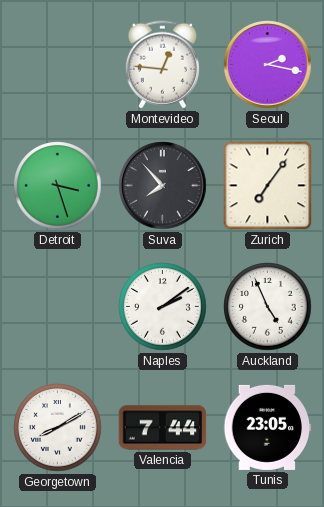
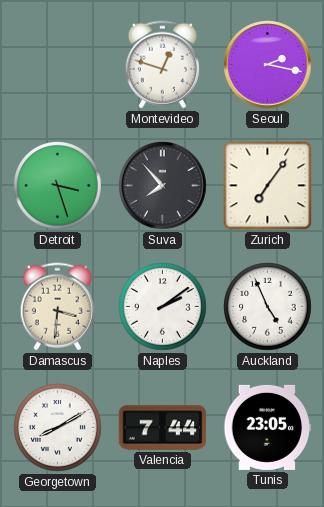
Montevideo: 12:46 -> 12:48 (162, 65)
Damascus: none -> 3:31 (57, 307)
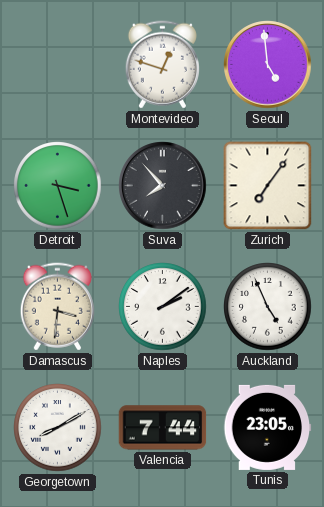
Seoul: 2:17 -> 4:59 (268, 65)
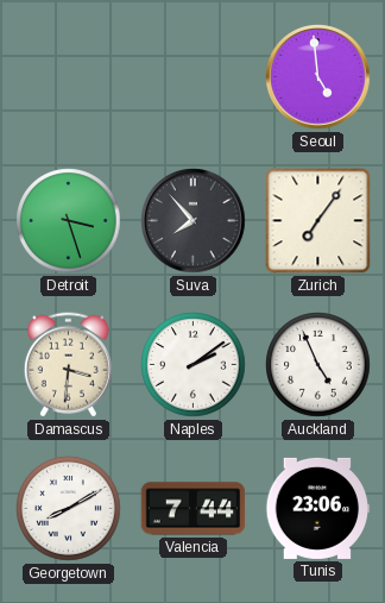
Montevideo: 12:48 -> none (162, 65)
Tunis: 23:05 -> 23:06 (318, 508)
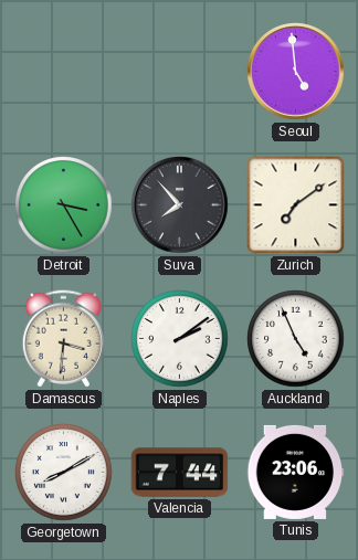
Detroit: 3:27 -> 3:25 (64, 205)
Zurich: 7:06 -> 7:09 (296, 205)
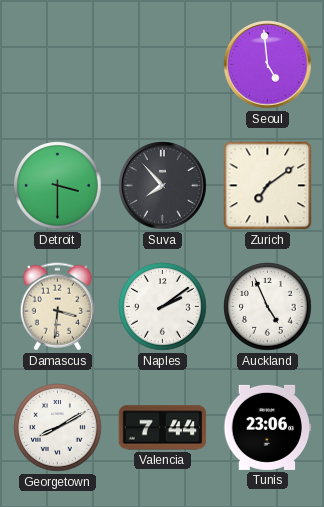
Detroit: 3:25 -> 3:30 (58, 186)
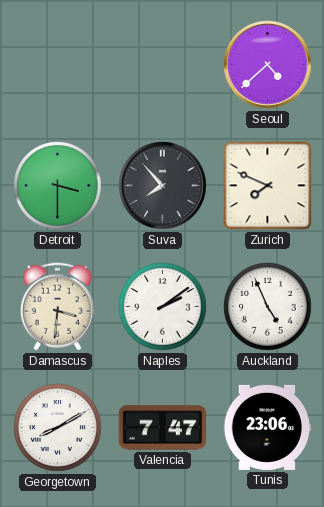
Seoul: 4:59 -> 4:38 (268, 65)
Zurich: 7:09 -> 7:49 (268, 186)
Valencia: 7:44 -> 7:47 (163, 428)
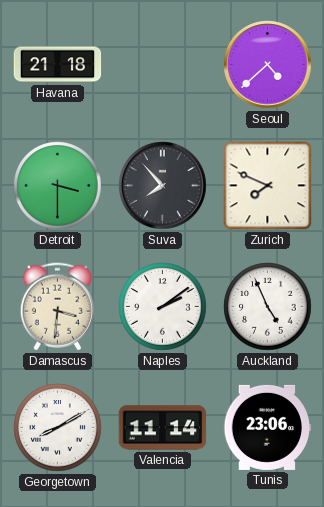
Havana: none -> 21:18 (58, 65)
Valencia: 7:47 -> 11:14 (163, 428)
